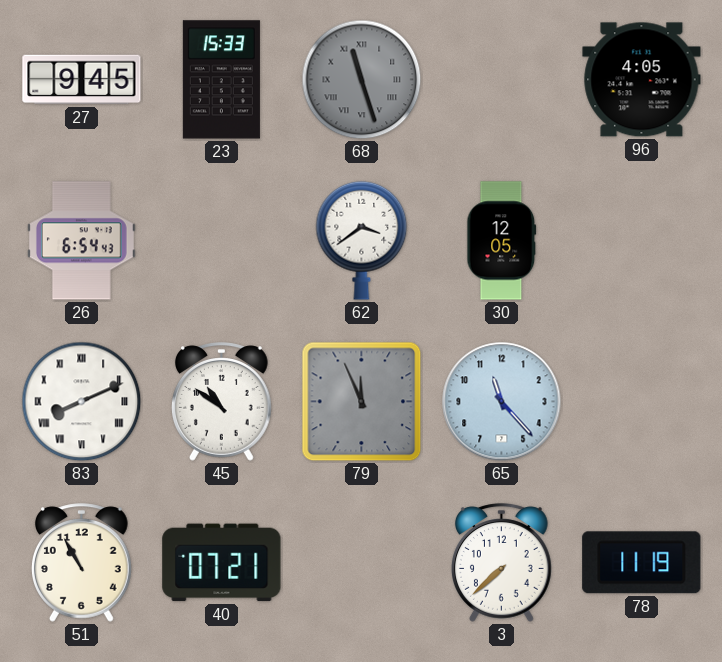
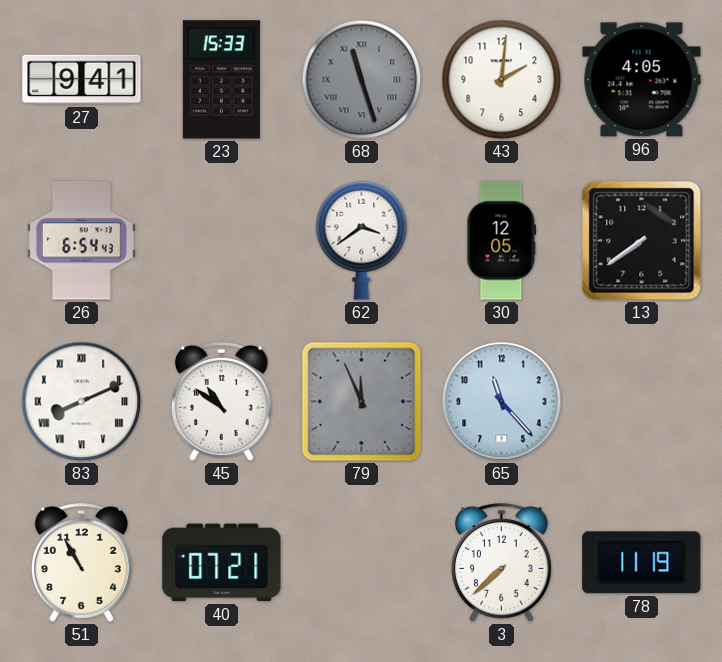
27: 9:45 -> 9:41 (82, 80)
43: none -> 2:01 (502, 80)
13: none -> 7:39 (642, 241)
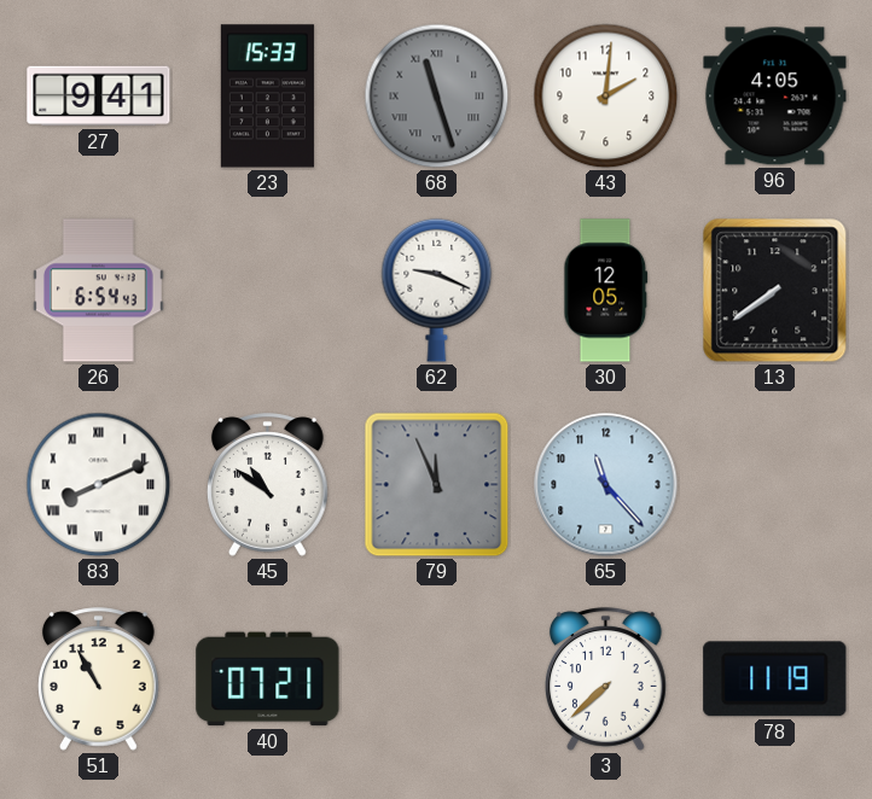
62: 3:39 -> 9:19 (437, 290)
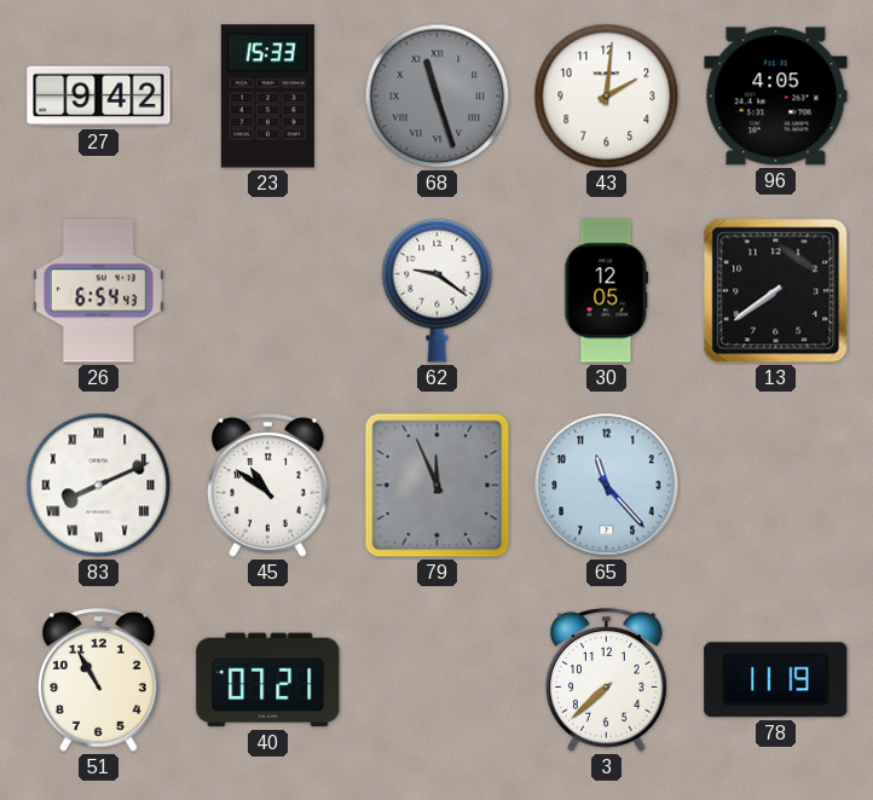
27: 9:41 -> 9:42 (99, 97)
62: 9:19 -> 9:21 (438, 290)
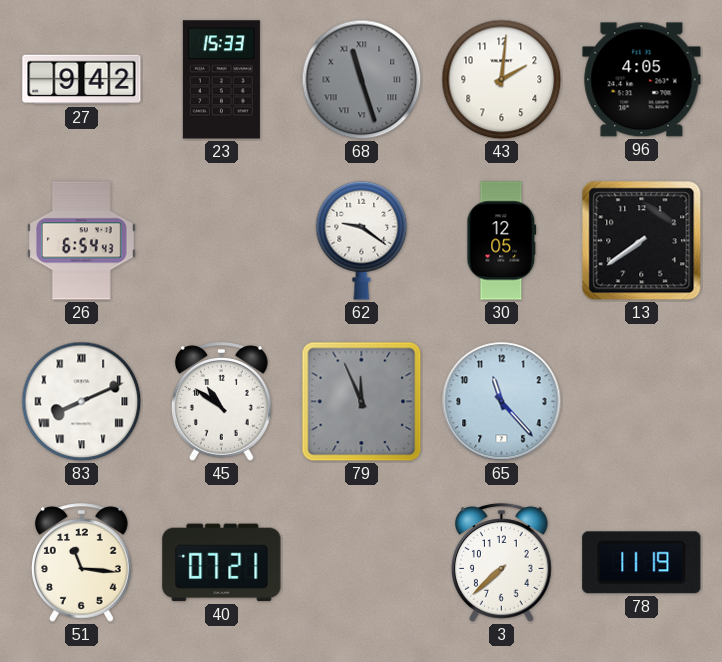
51: 10:55 -> 11:16 (82, 563)
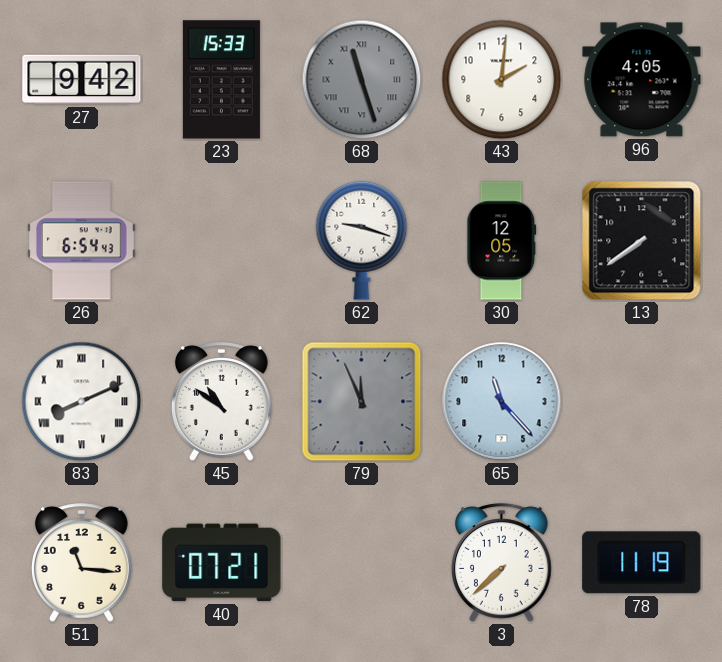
62: 9:21 -> 9:18 (362, 240)
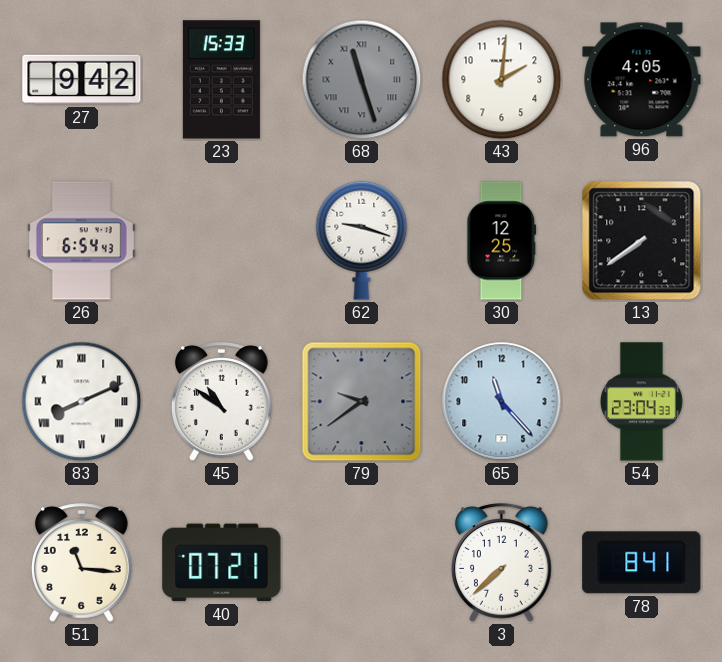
30: 12:05 -> 12:25 (502, 241)
79: 11:56 -> 9:39 (362, 402)
54: none -> 23:04 (641, 402)
78: 11:19 -> 8:41 (642, 563)
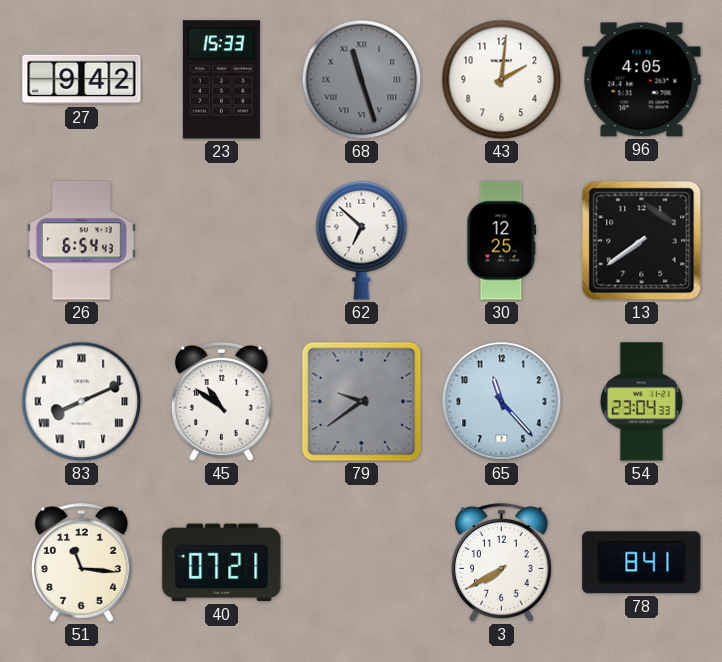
62: 9:18 -> 6:52 (362, 240)
3: 7:38 -> 7:40 (502, 563)
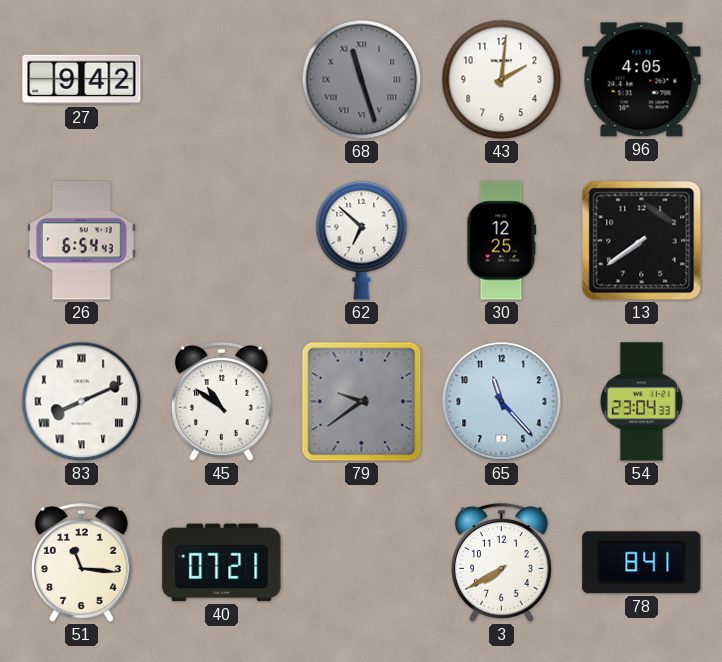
23: 15:33 -> none (221, 80)
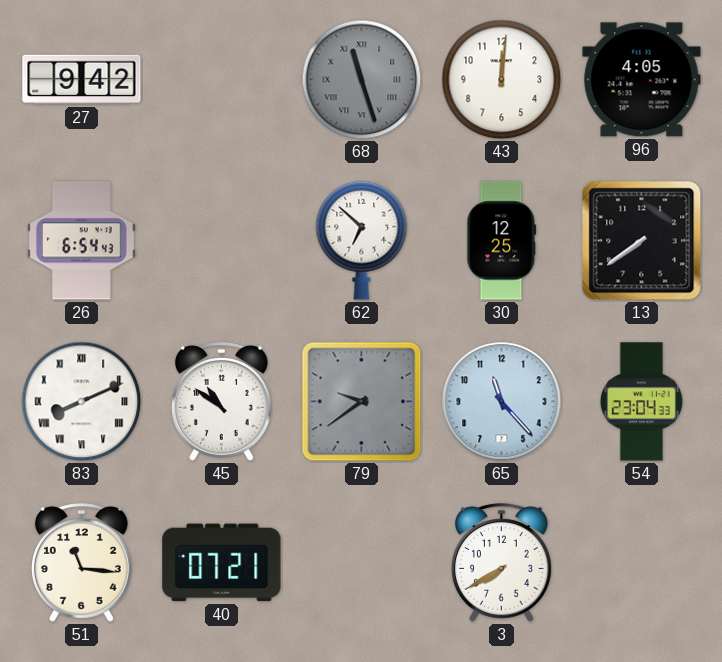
43: 2:01 -> 12:01 (502, 80)
78: 8:41 -> none (642, 563)
